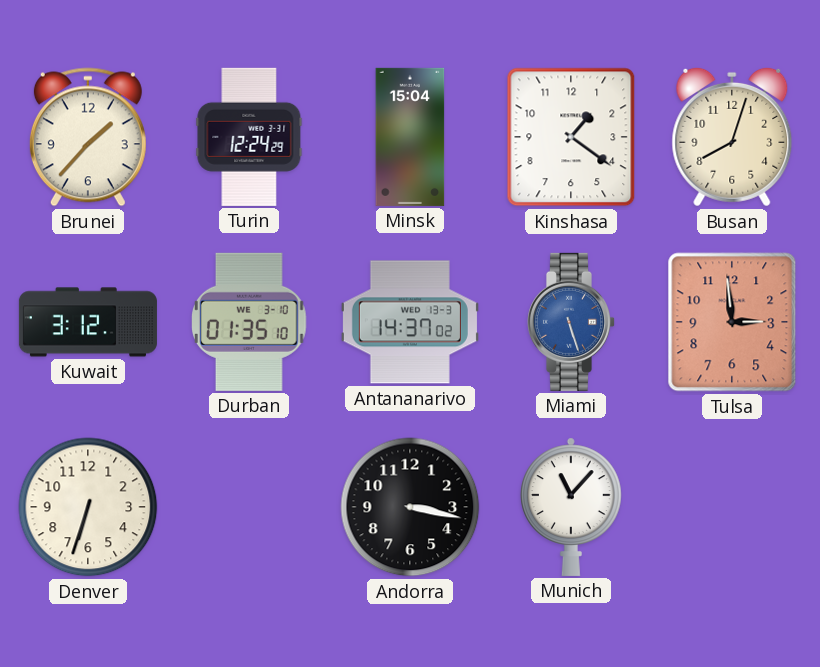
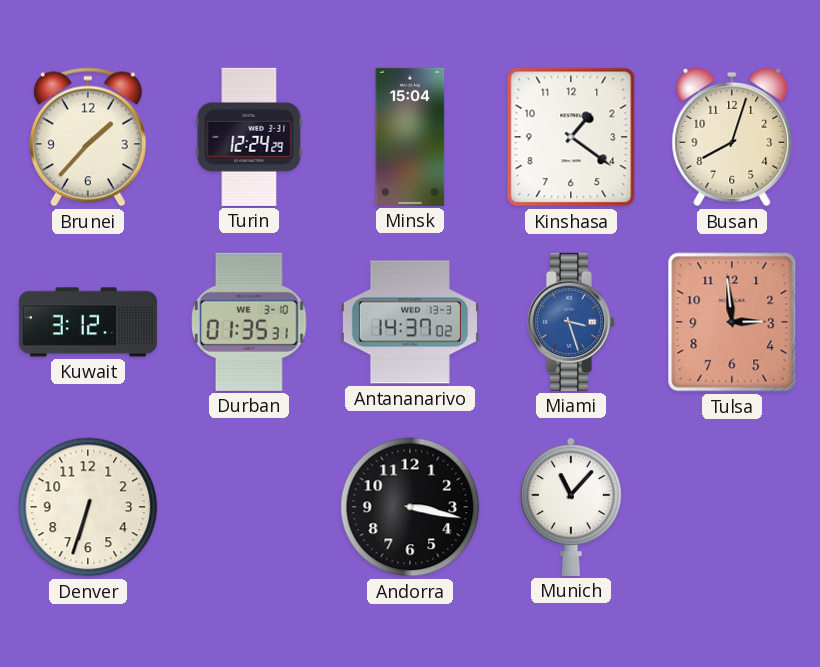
Durban: 01:35:10 -> 01:35:31 (250, 322)
Miami: 5:27 -> 3:27 (570, 322)
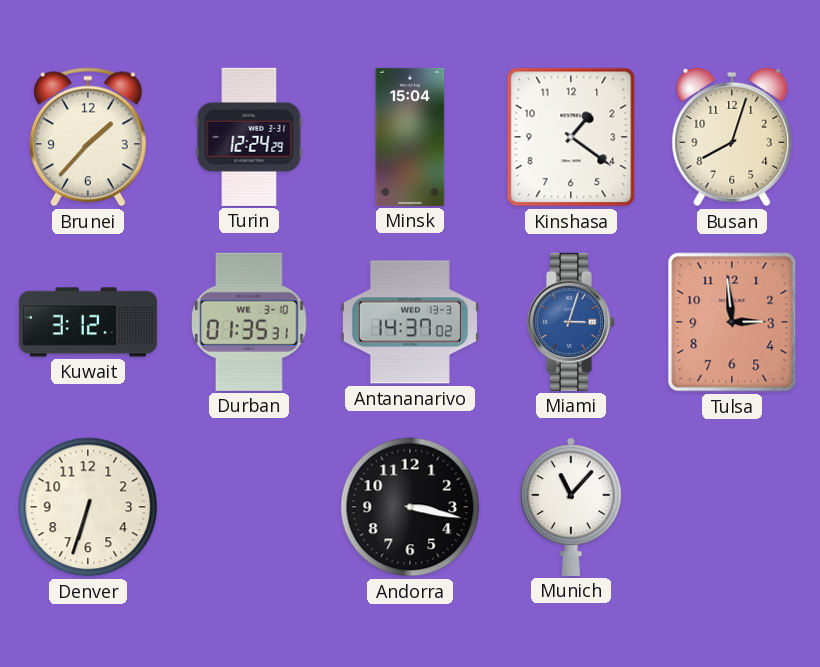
Miami: 3:27 -> 3:03 (570, 322)
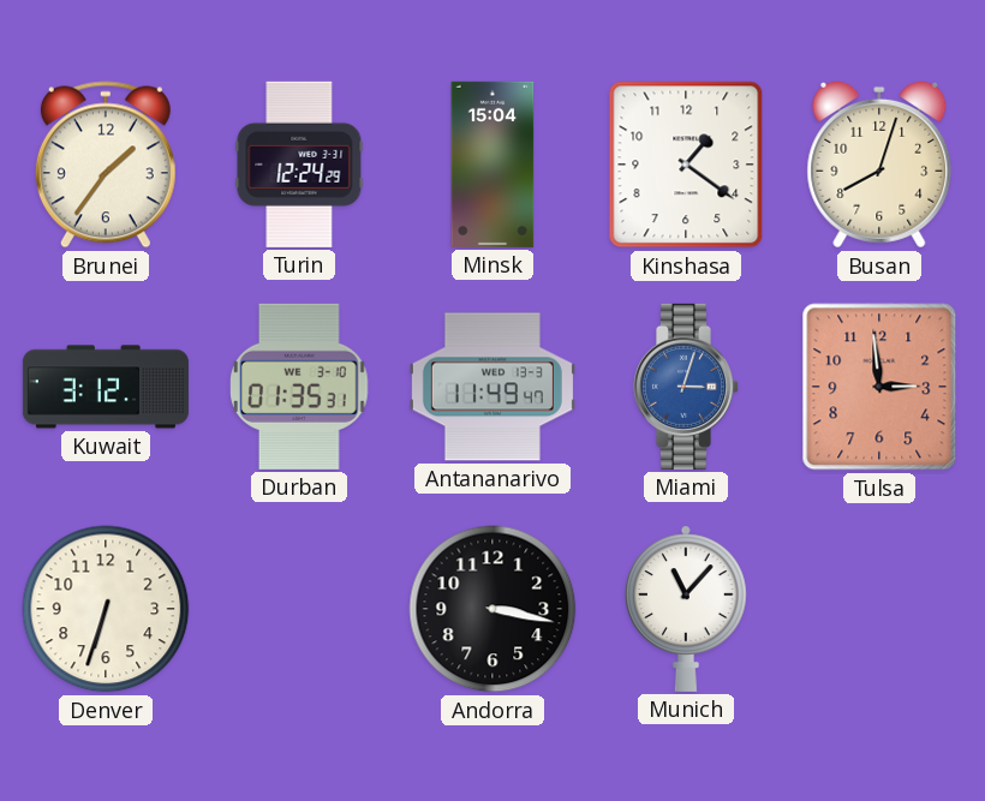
Brunei: 1:37 -> 1:36 (106, 165)
Antananarivo: 14:37 -> 11:49 (492, 387)
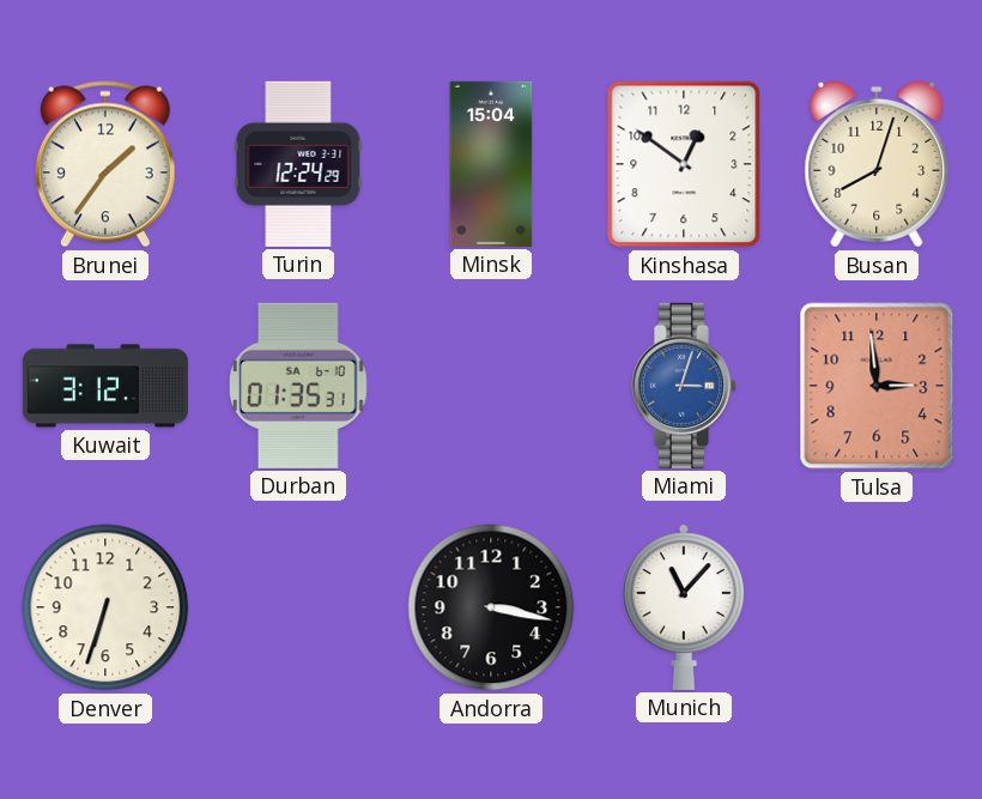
Kinshasa: 1:21 -> 12:51 (684, 164)
Durban date: WE 3-10 -> SA 6-10 (299, 386)
Antananarivo: 11:49 -> none (492, 387)
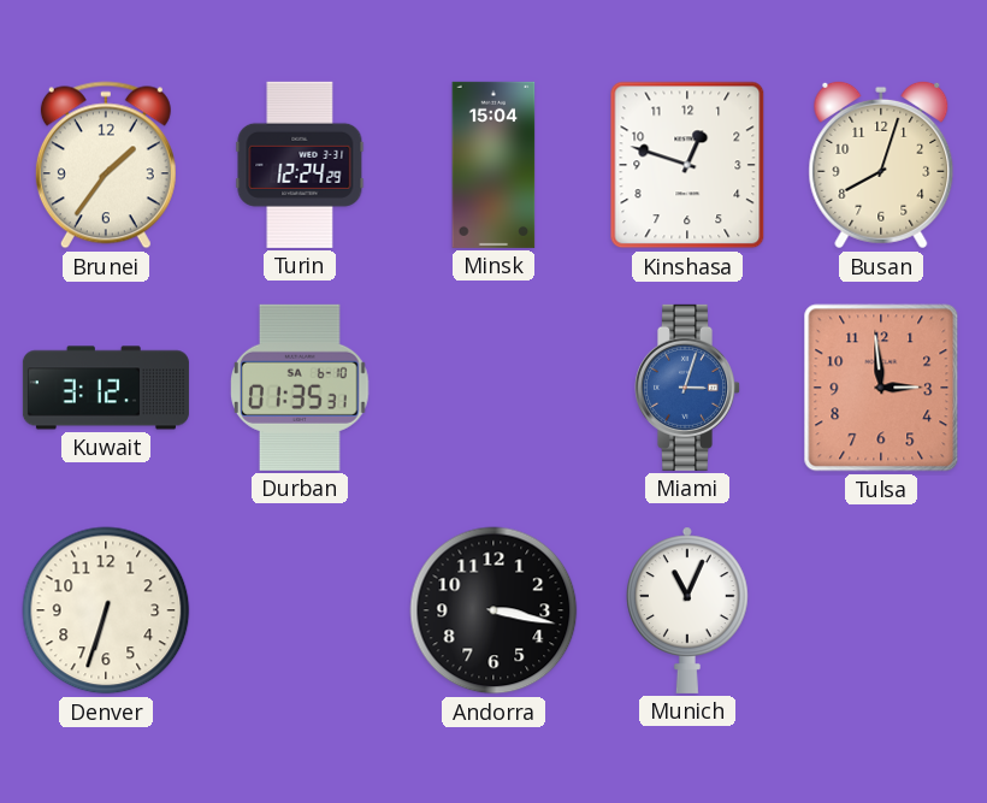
Kinshasa: 12:51 -> 12:48 (687, 165)
Munich: 11:07 -> 11:04 (687, 610)
